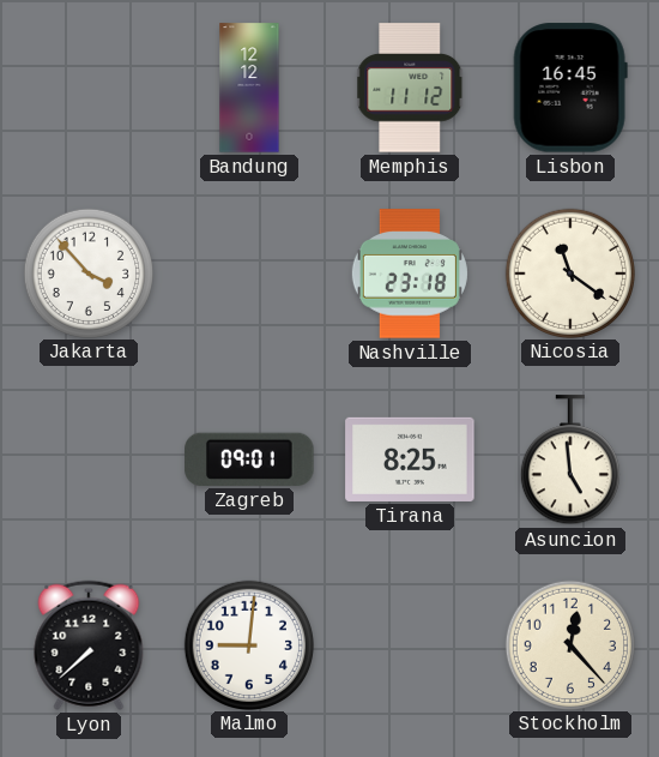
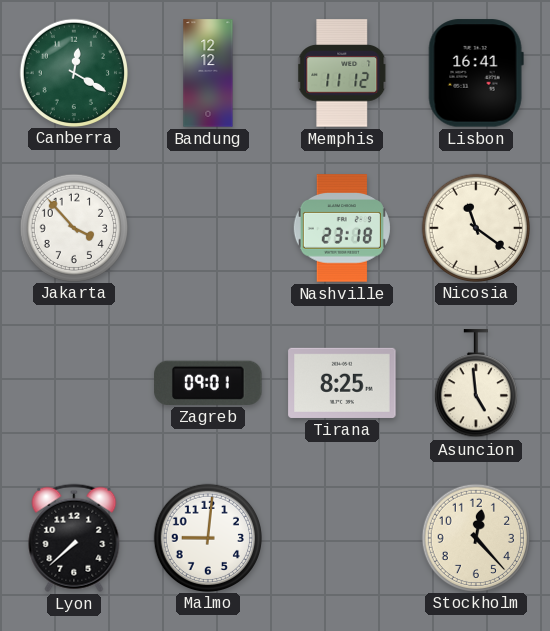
Canberra: none -> 12:20 (73, 72)
Lisbon: 16:45 -> 16:41 (476, 73)
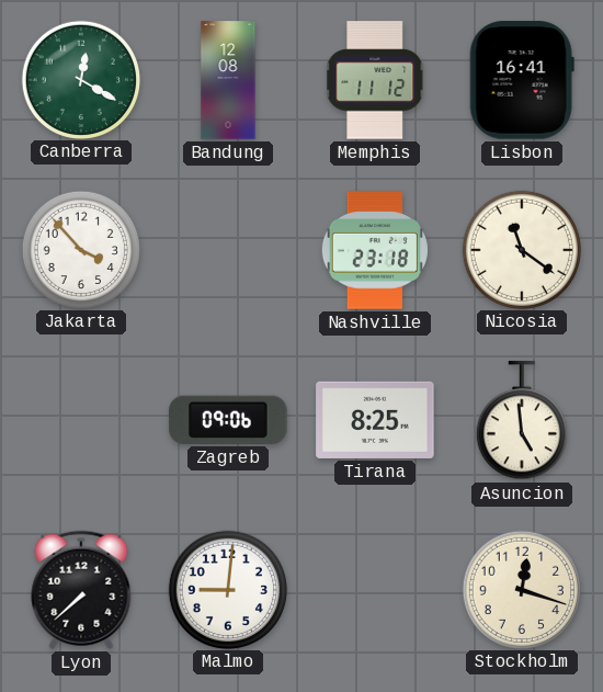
Bandung: 12:12 -> 12:08 (228, 80)
Zagreb: 09:01 -> 09:06 (228, 420)
Stockholm: 12:23 -> 12:18 (521, 589)
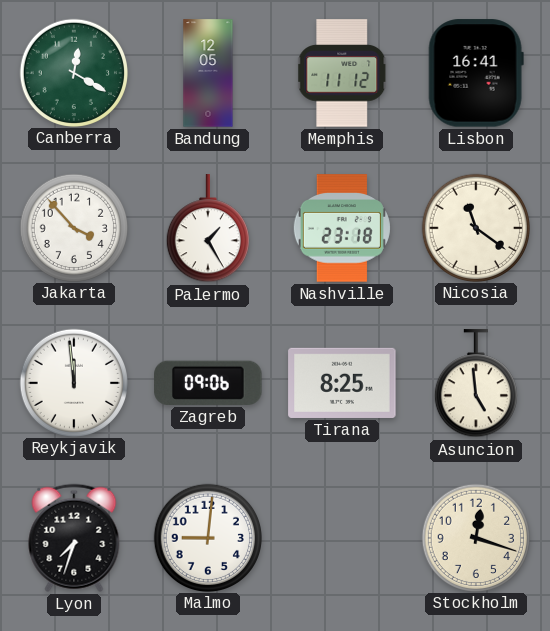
Bandung: 12:08 -> 12:05 (208, 73)
Palermo: none -> 1:25 (208, 229)
Reykjavik: none -> 11:59 (73, 382)
Lyon: 7:38 -> 7:33 (74, 538)
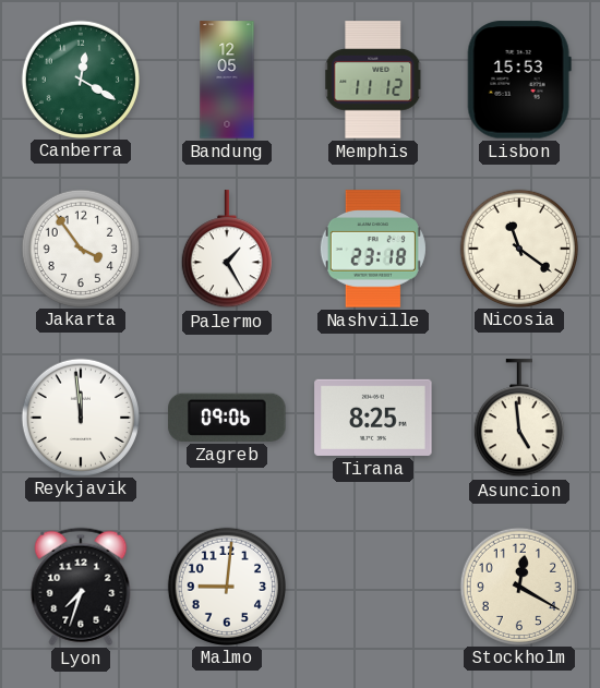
Lisbon: 16:41 -> 15:53 (519, 80)
Jakarta: 3:53 -> 3:54 (80, 248)
Stockholm: 12:18 -> 12:20 (518, 586)
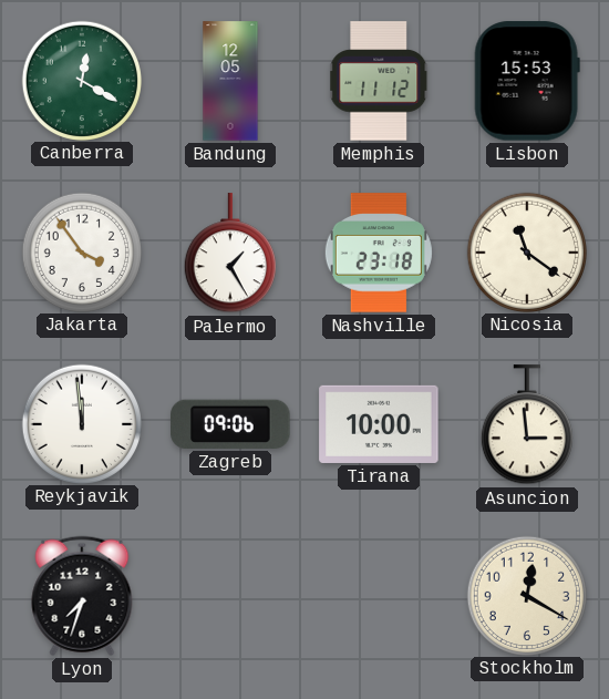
Tirana: 8:25 -> 10:00 (379, 424)
Asuncion: 4:59 -> 2:59 (527, 425)
Malmo: 9:01 -> none (226, 586)
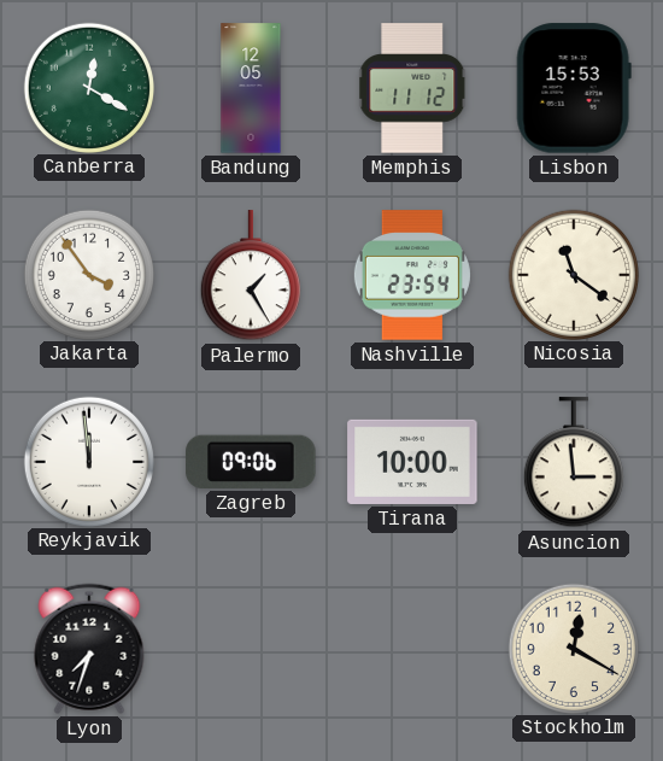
Nashville: 23:18 -> 23:54 (412, 275)
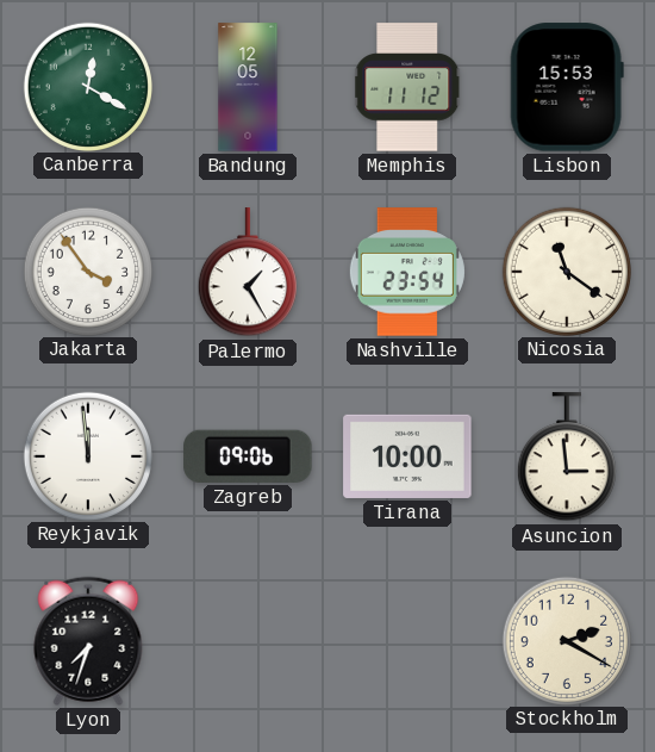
Stockholm: 12:20 -> 2:20 (566, 640)
